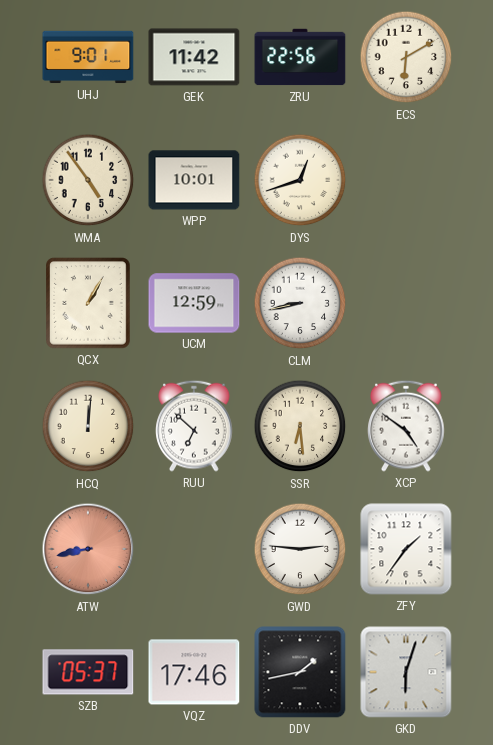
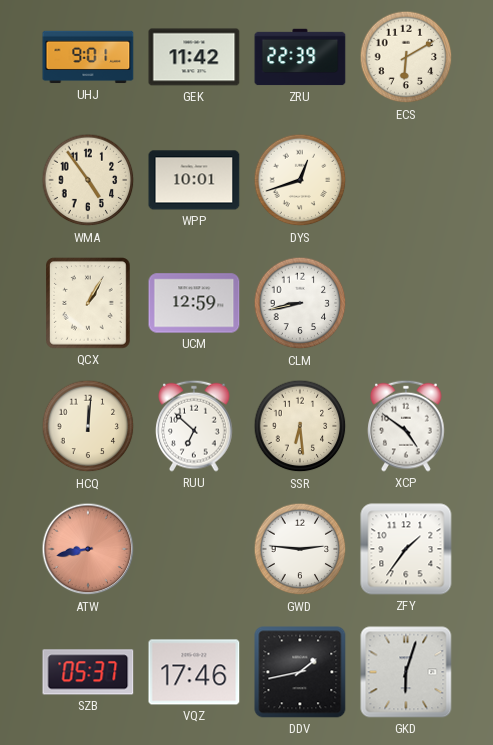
ZRU: 22:56 -> 22:39 (300, 57)
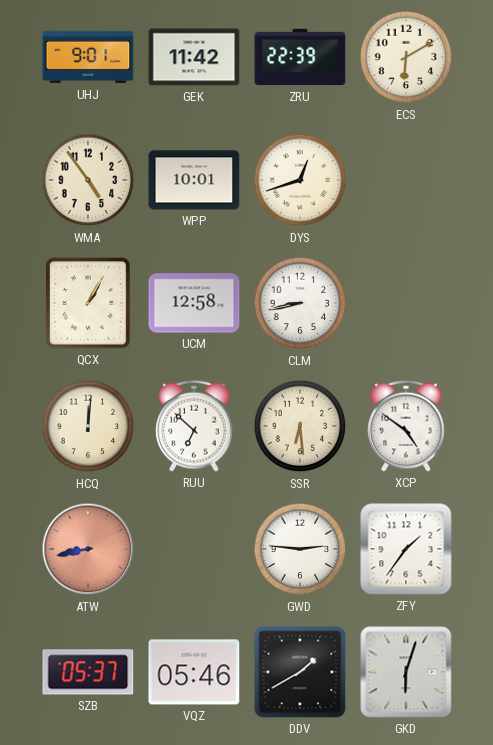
UCM: 12:59 -> 12:58 (194, 303)
VQZ: 17:46 -> 05:46 (194, 672)
DDV: 1:43 -> 1:40 (300, 672)
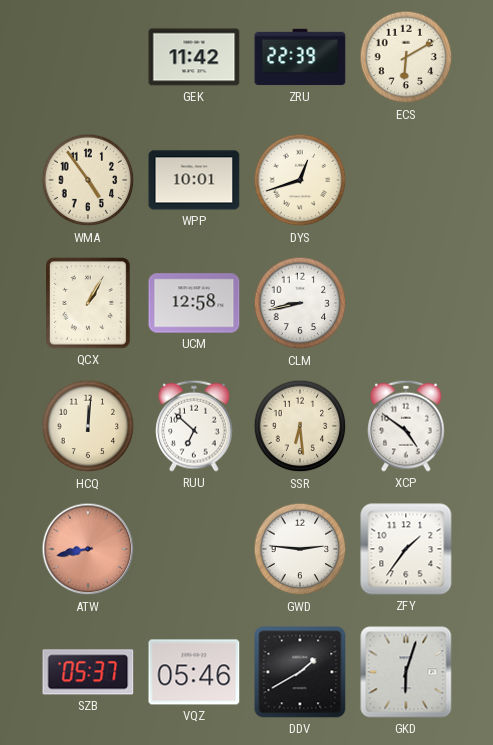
UHJ: 9:01 -> none (88, 57)
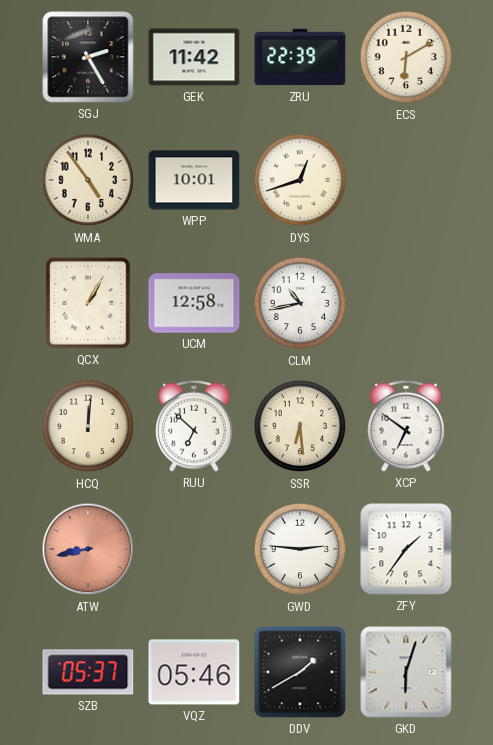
SGJ: none -> 2:25 (88, 57)
CLM: 8:43 -> 10:43 (300, 303)
XCP: 4:51 -> 6:51 (406, 426)
